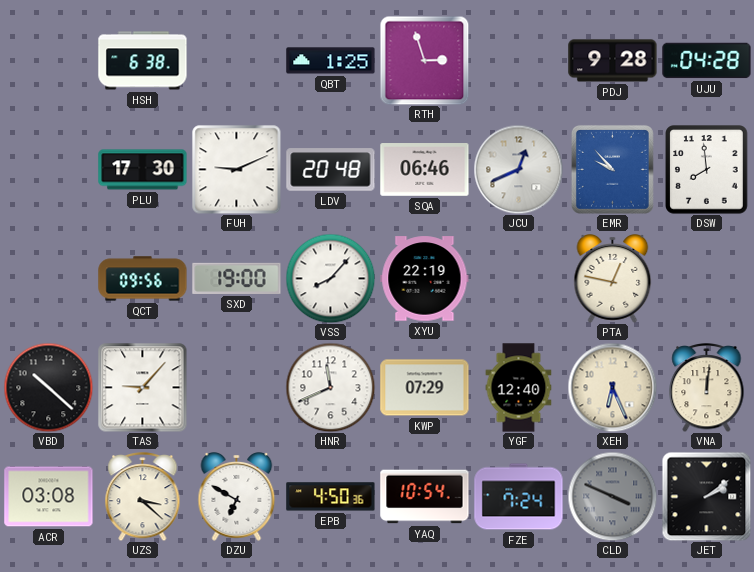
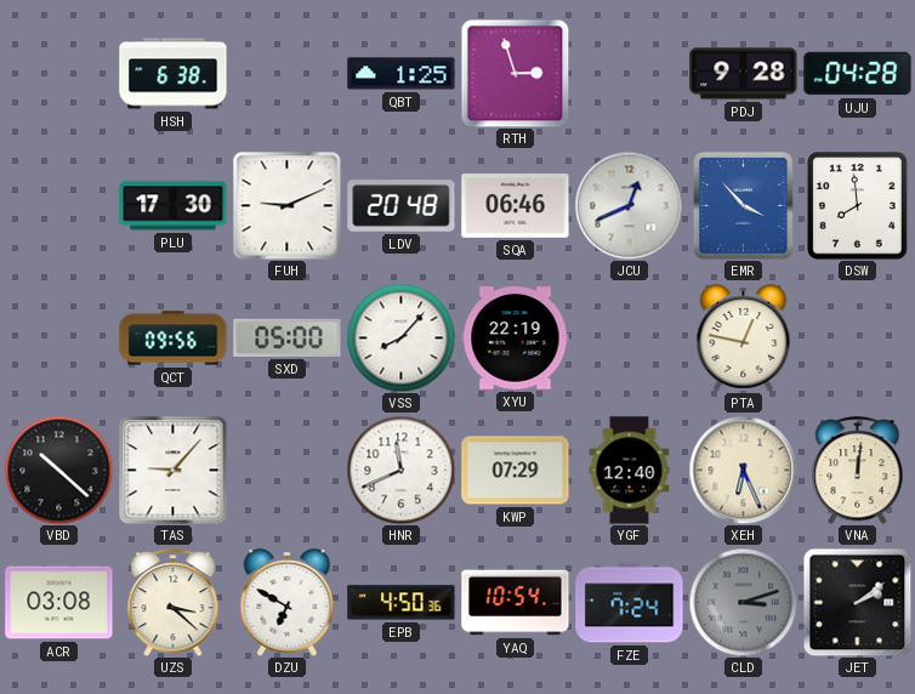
EMR: 9:53 -> 3:53 (743, 205)
SXD: 19:00 -> 05:00 (288, 337)
CLD: 3:49 -> 3:12 (743, 602)
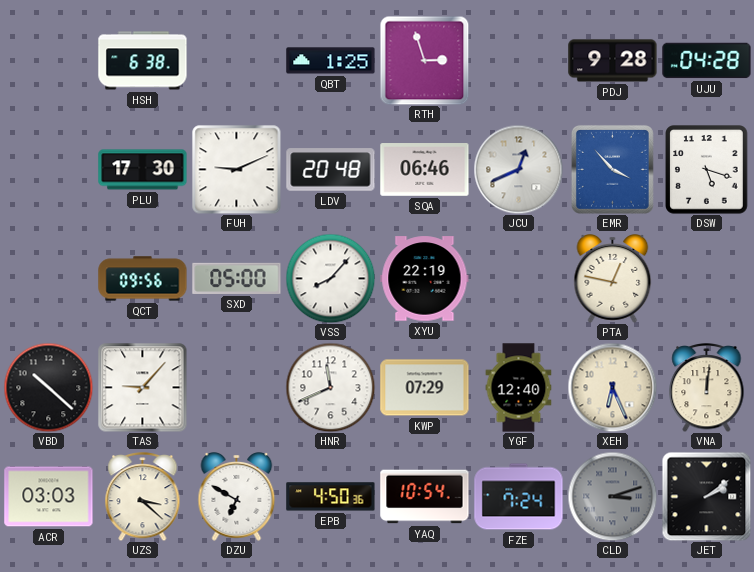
DSW: 7:59 -> 5:18 (707, 170)
ACR: 03:08 -> 03:03 (49, 497)
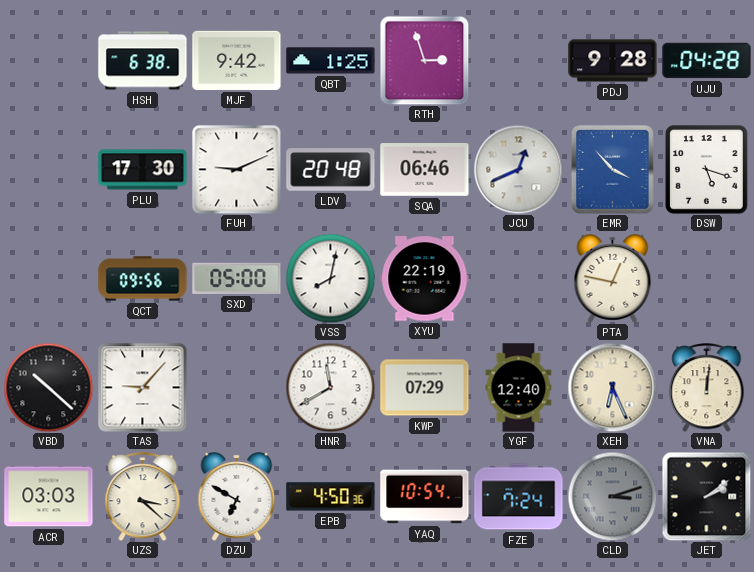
MJF: none -> 9:42 (237, 60)
VSS: 8:07 -> 8:02 (330, 278)
HNR: 11:41 -> 11:40 (330, 387)
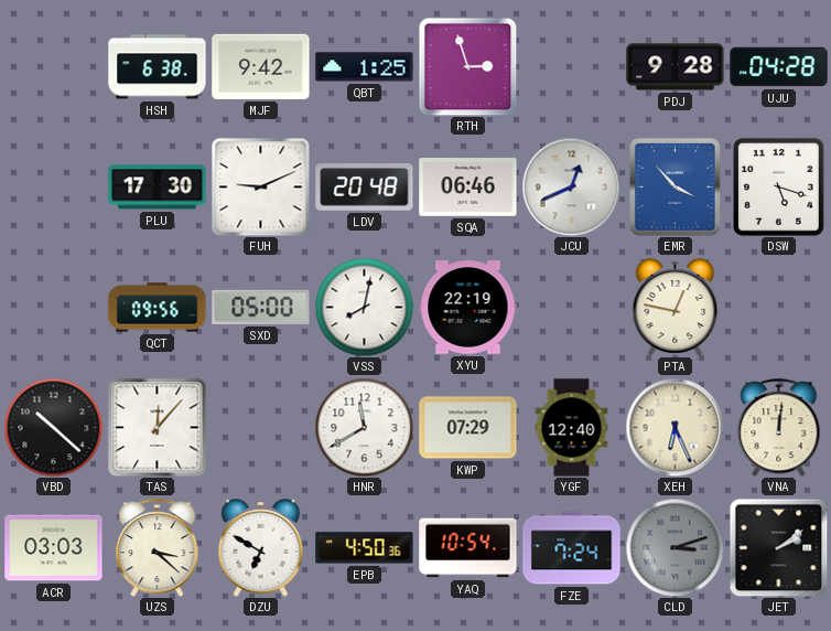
TAS: 9:07 -> 12:07 (157, 427)
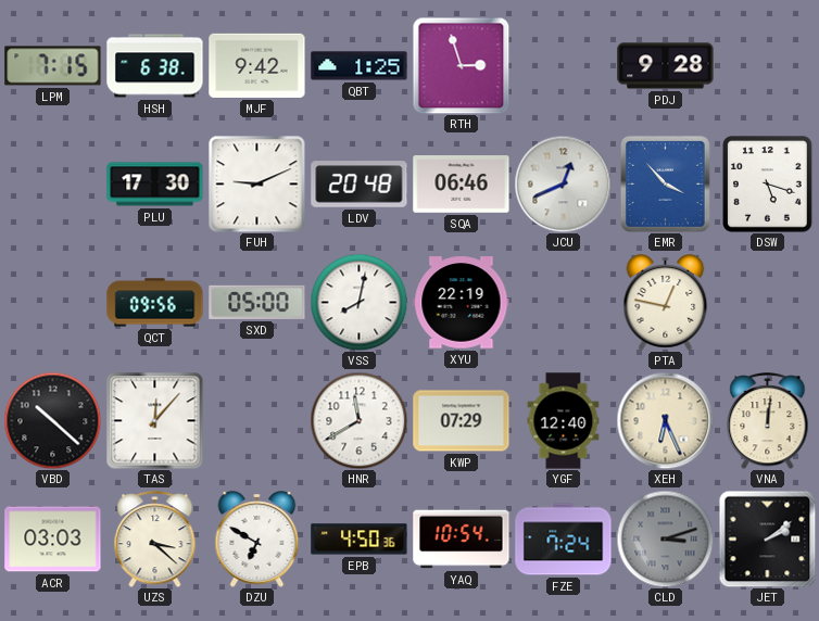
LPM: none -> 7:15 (53, 66)
UJU: 04:28 -> none (779, 67)
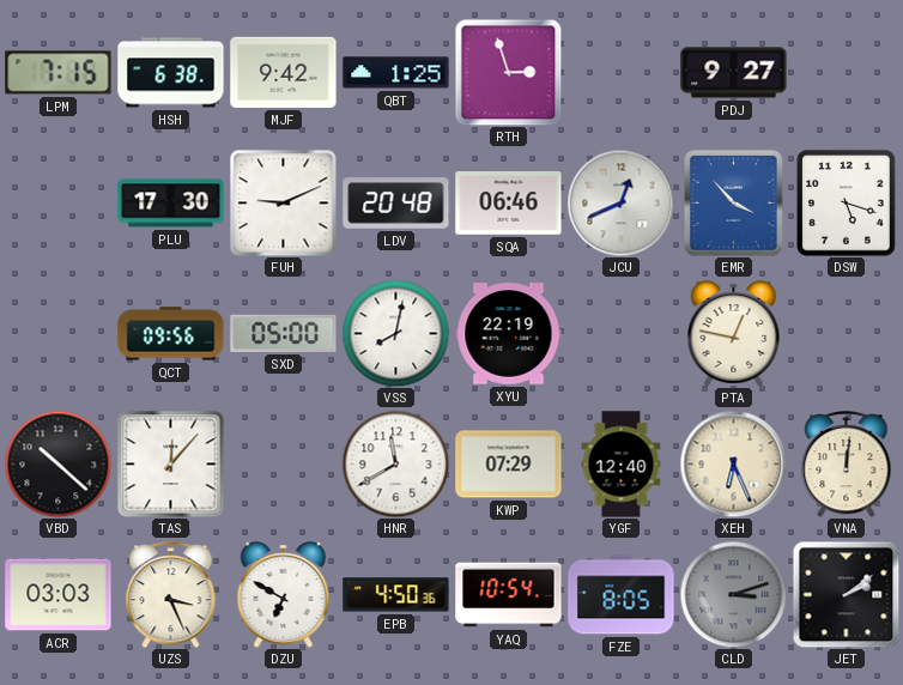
PDJ: 9:28 -> 9:27 (734, 73)
UZS: 3:22 -> 3:26 (171, 595)
FZE: 7:24 -> 8:05 (622, 595)
